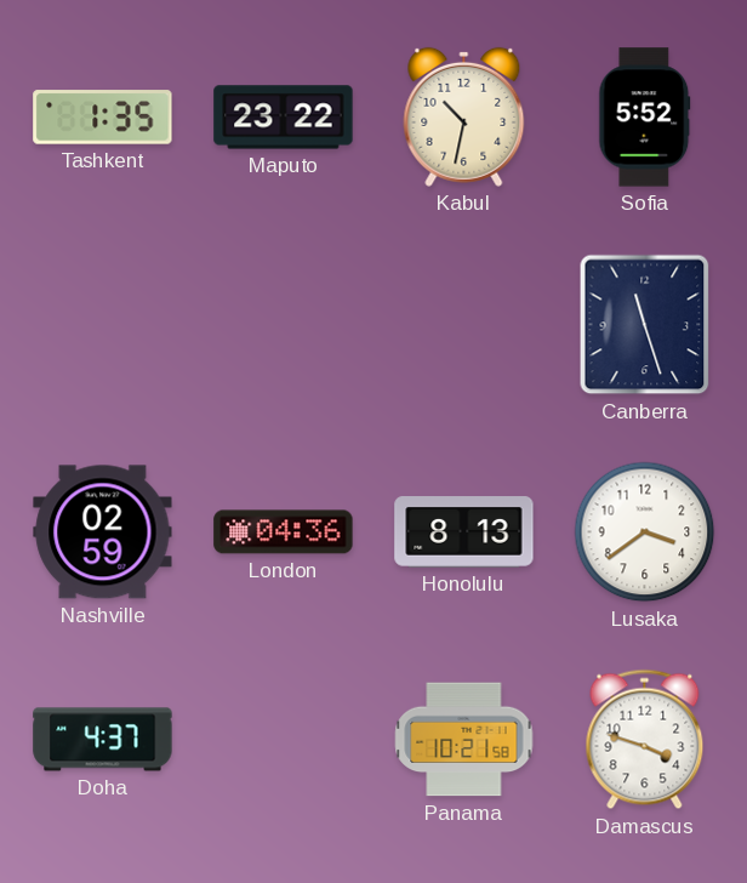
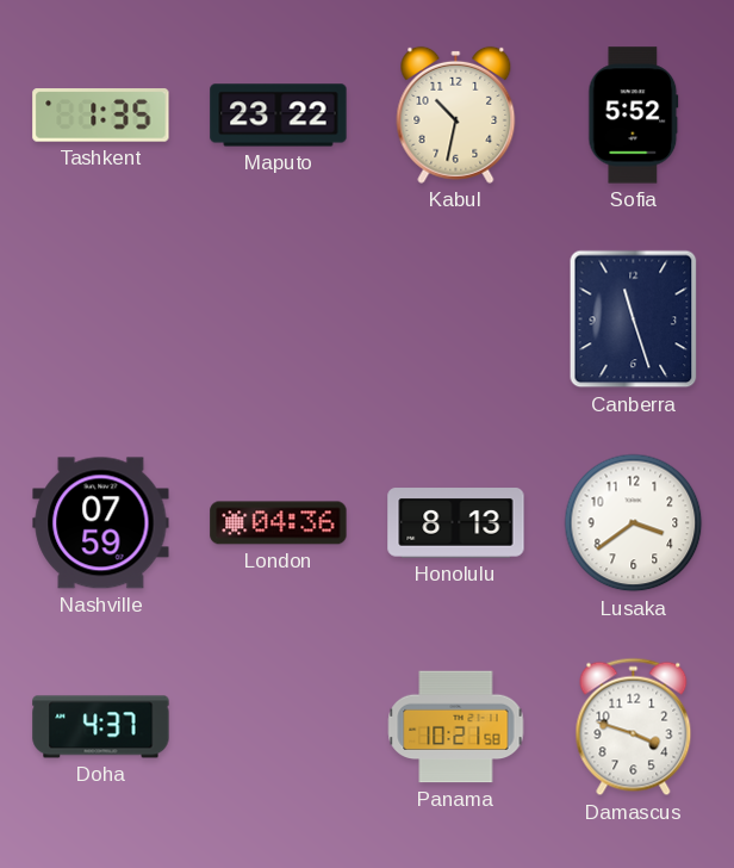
Nashville: 02:59 -> 07:59 (101, 523)
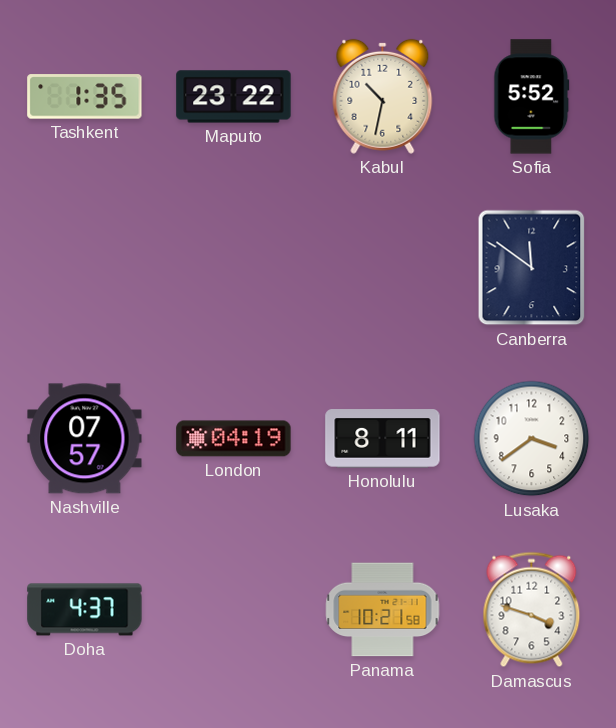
Canberra: 11:27 -> 11:51 (532, 268)
Nashville: 07:59 -> 07:57 (85, 439)
London: 04:36 -> 04:19 (234, 439)
Honolulu: 8:13 -> 8:11 (383, 439)
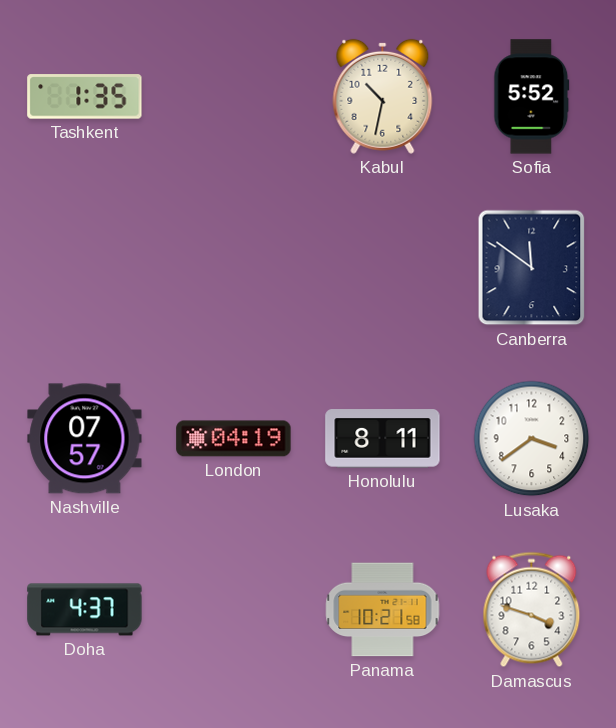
Maputo: 23:22 -> none (234, 97)
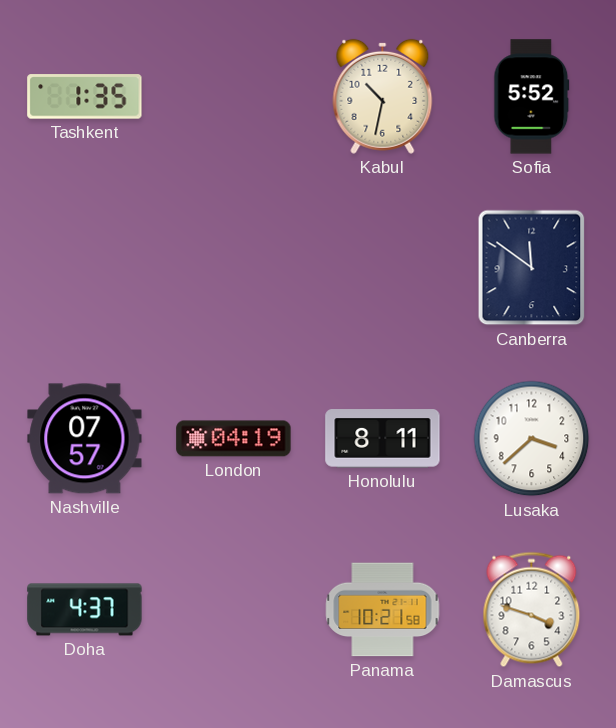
Lusaka: 3:39 -> 3:38 (532, 439)
